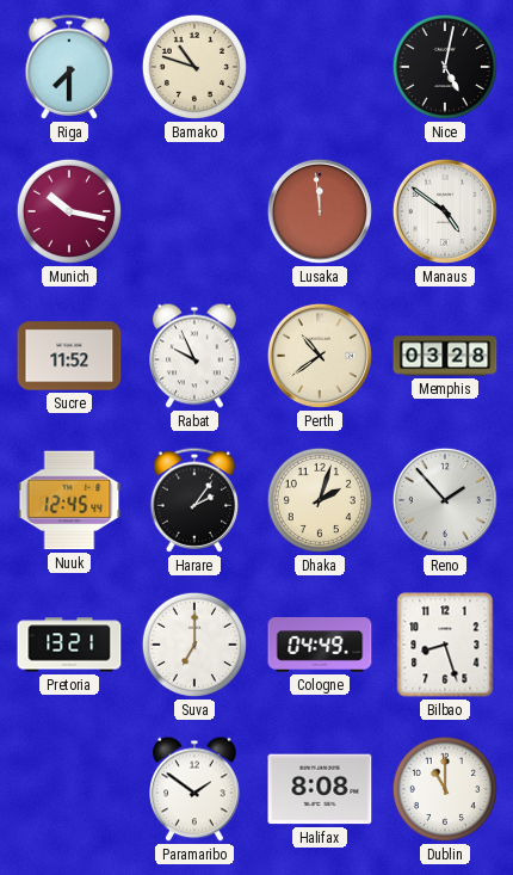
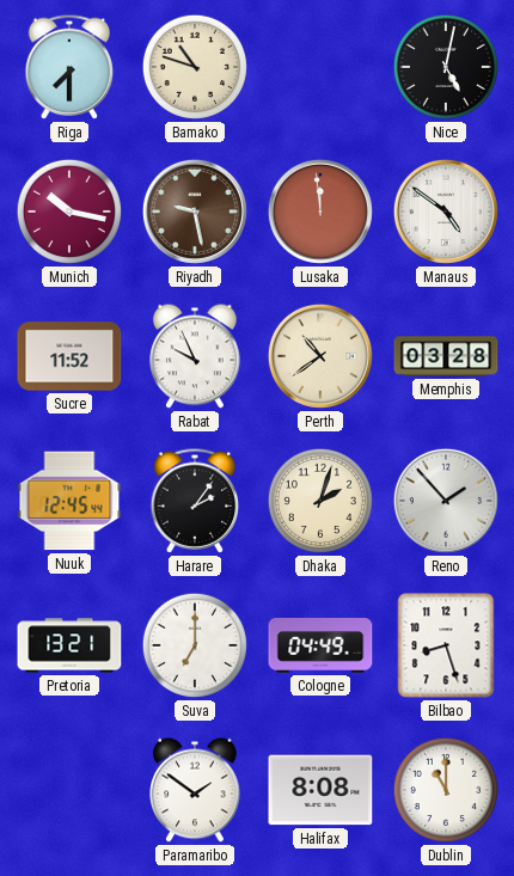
Riyadh: none -> 9:28 (195, 212)
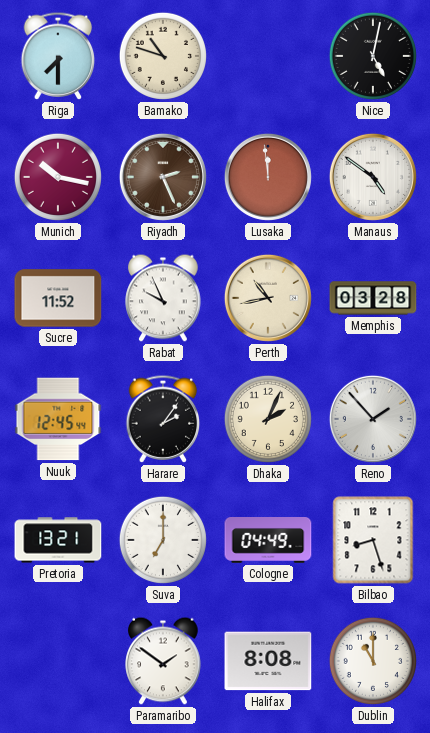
Riyadh: 9:28 -> 2:26 (163, 177)
Perth: 10:39 -> 10:43 (268, 298)
Dhaka: 2:03 -> 2:04 (268, 419)
